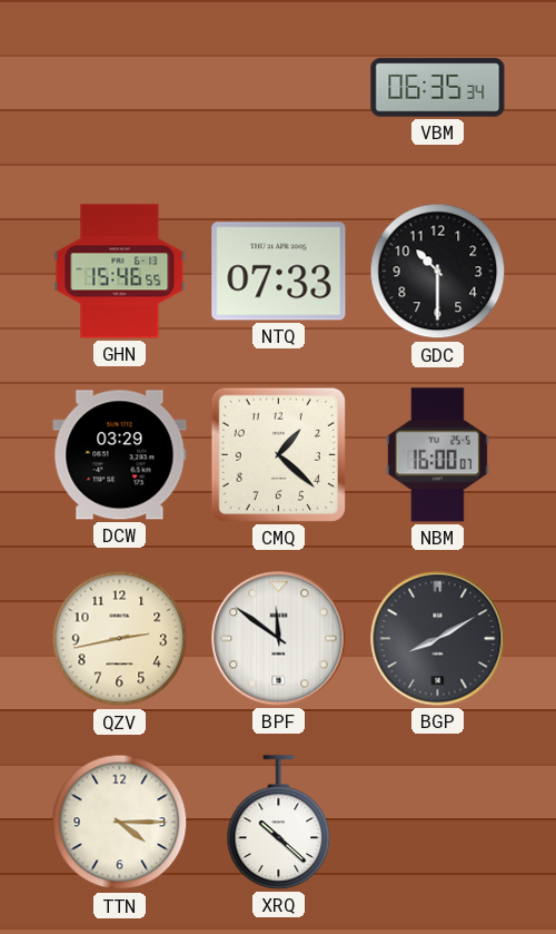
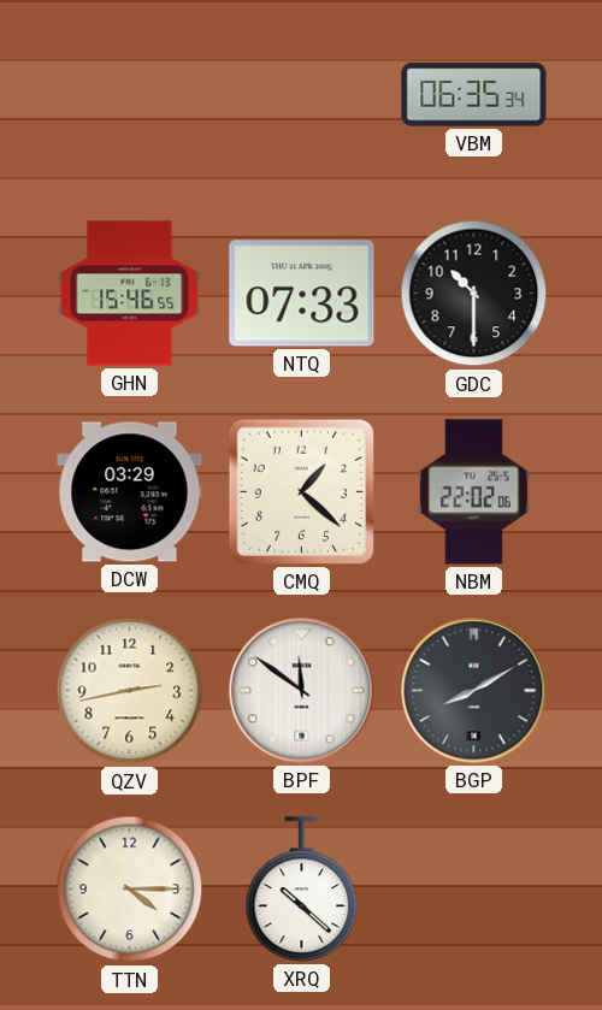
NBM: 16:00 -> 22:02 (473, 492)
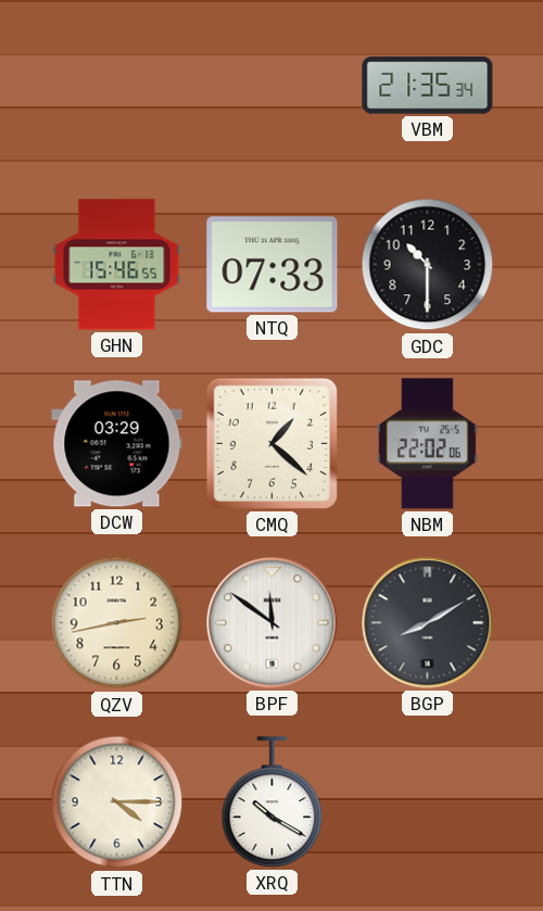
VBM: 06:35 -> 21:35 (428, 86)
XRQ: 10:22 -> 10:20 (273, 802)
